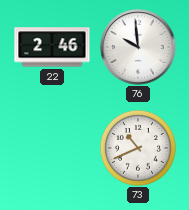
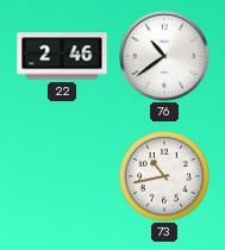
76: 9:59 -> 10:39 (164, 56)
73: 10:41 -> 10:43 (164, 176)
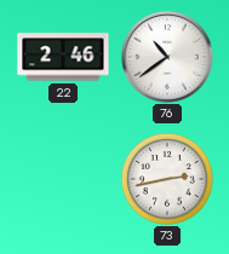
73: 10:43 -> 2:43 (167, 179)
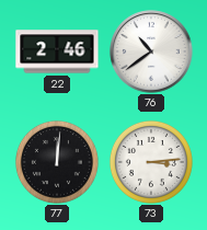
77: none -> 12:01 (57, 162)
73: 2:43 -> 3:14 (151, 162)
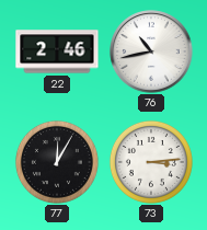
76: 10:39 -> 10:43 (151, 51)
77: 12:01 -> 12:05 (57, 162)
